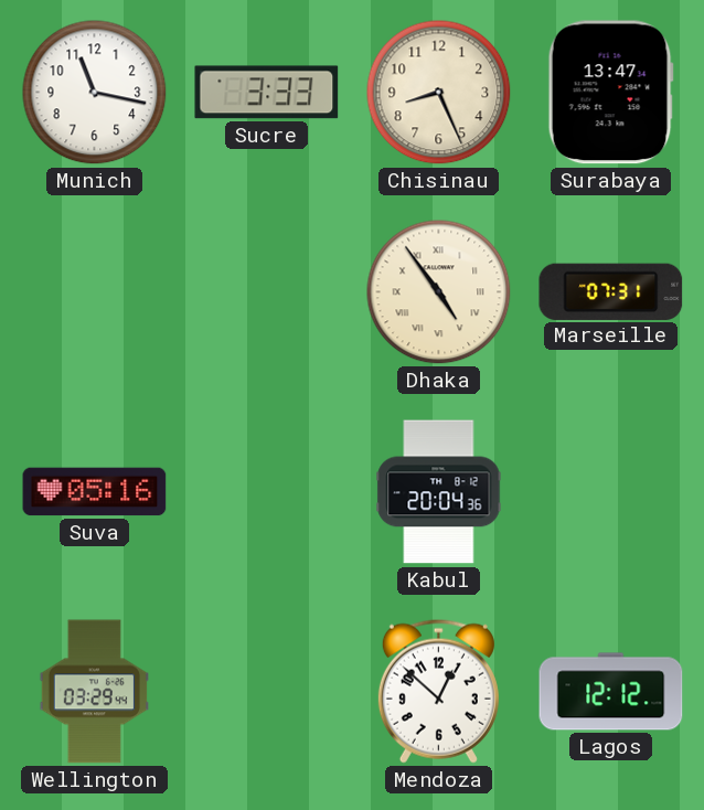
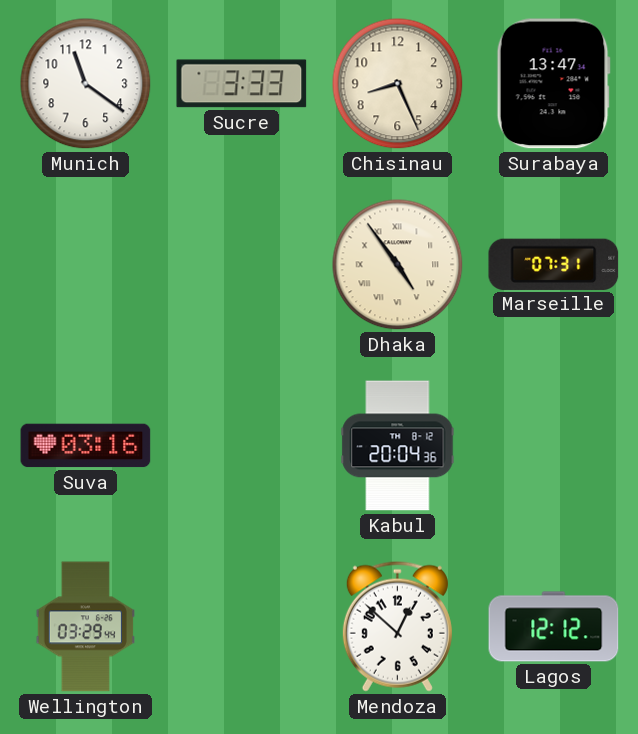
Munich: 11:17 -> 11:21 (86, 84)
Suva: 05:16 -> 03:16 (86, 446)
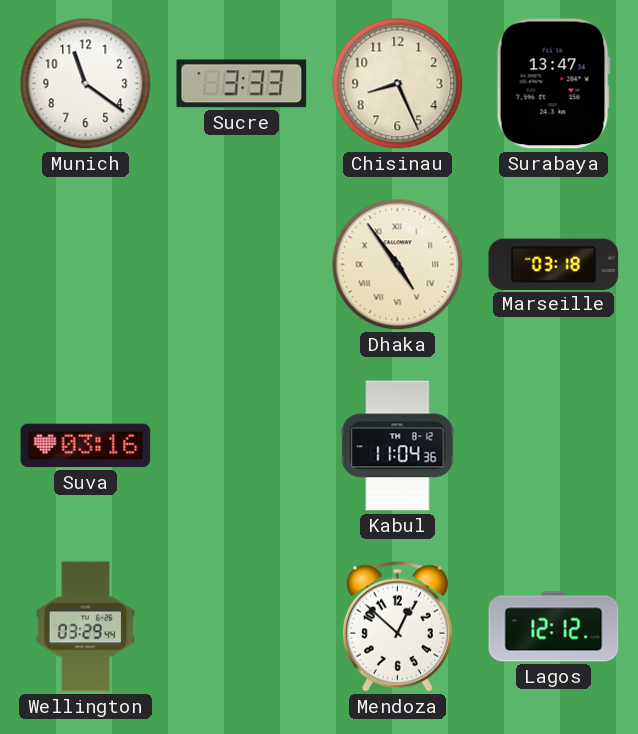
Marseille: 07:31 -> 03:18 (554, 264)
Kabul: 20:04 -> 11:04 (398, 446)
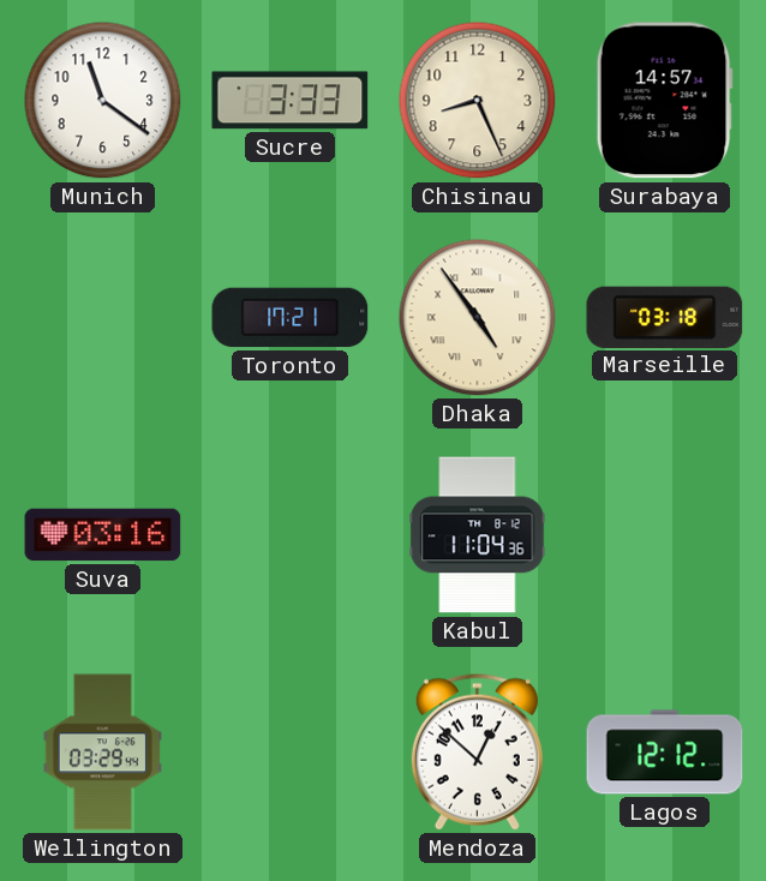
Surabaya: 13:47 -> 14:57 (664, 101)
Toronto: none -> 17:21 (291, 318)
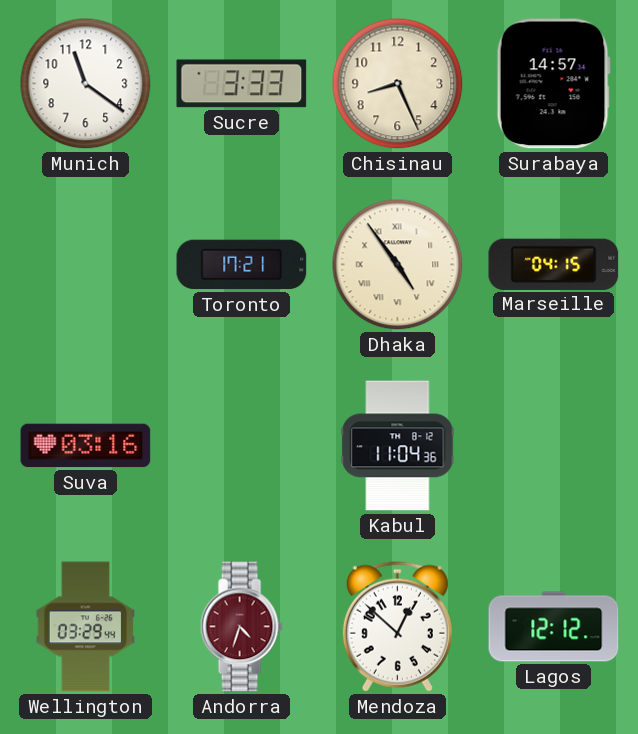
Marseille: 03:18 -> 04:15 (554, 264)
Andorra: none -> 4:33 (241, 627)
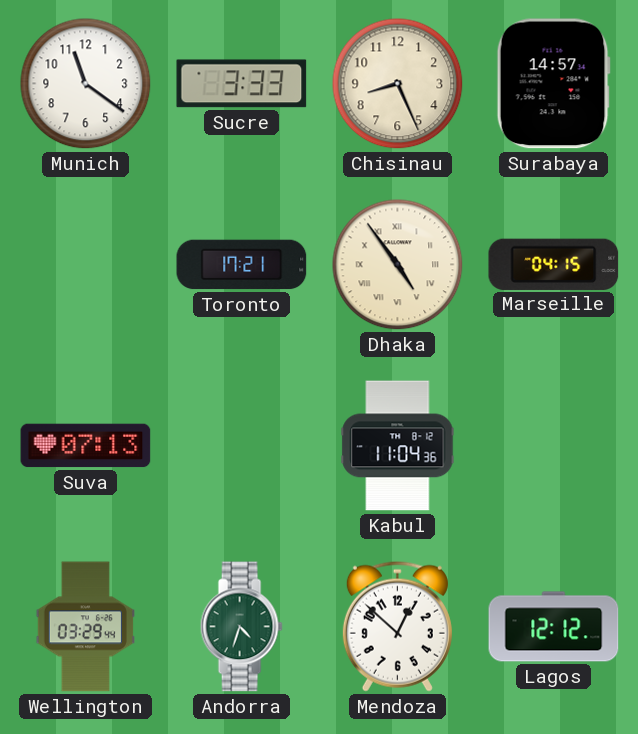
Suva: 03:16 -> 07:13 (86, 446)
Andorra dial: burgundy -> green (241, 627)
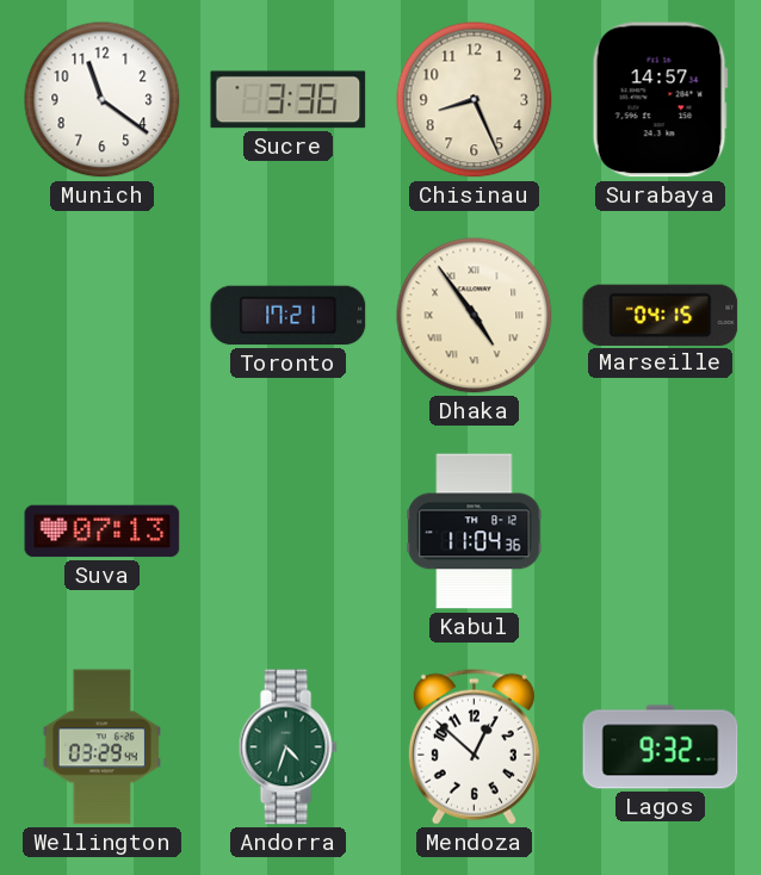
Sucre: 3:33 -> 3:36 (289, 100)
Lagos: 12:12 -> 9:32 (661, 747)
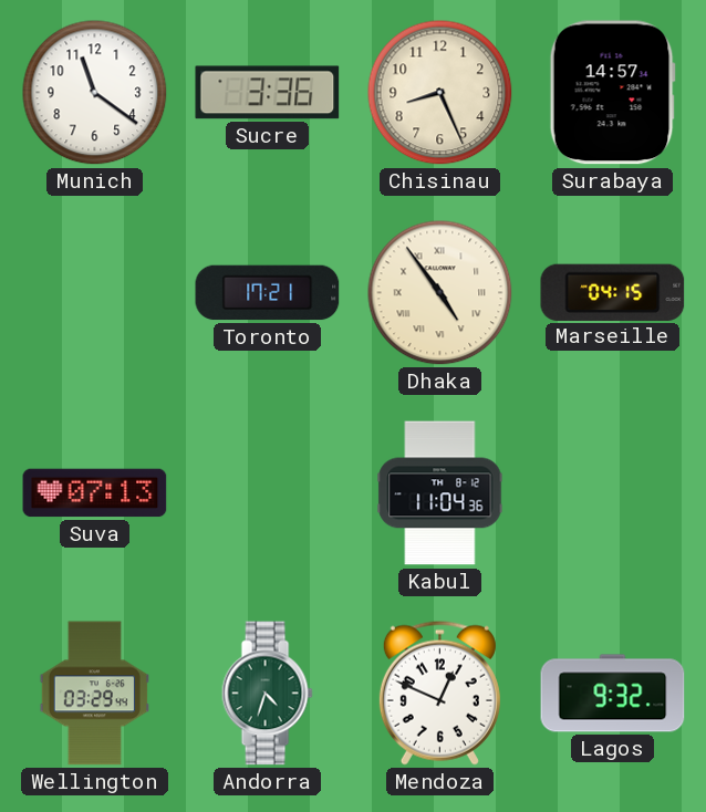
Mendoza: 12:52 -> 12:49 (439, 693)
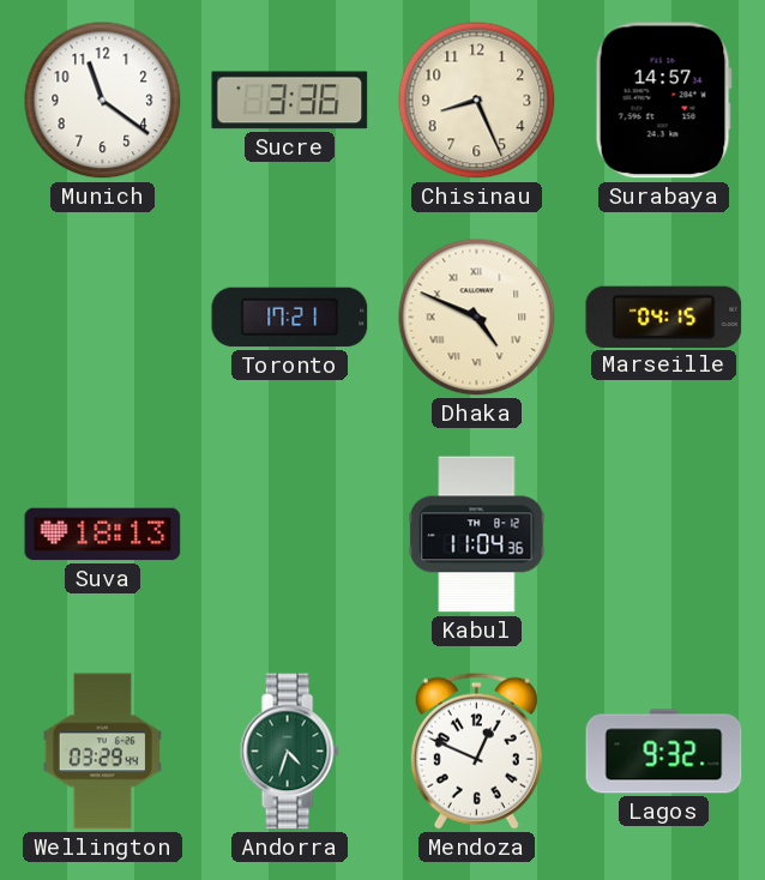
Dhaka: 4:54 -> 4:49 (477, 318)
Suva: 07:13 -> 18:13 (103, 535)
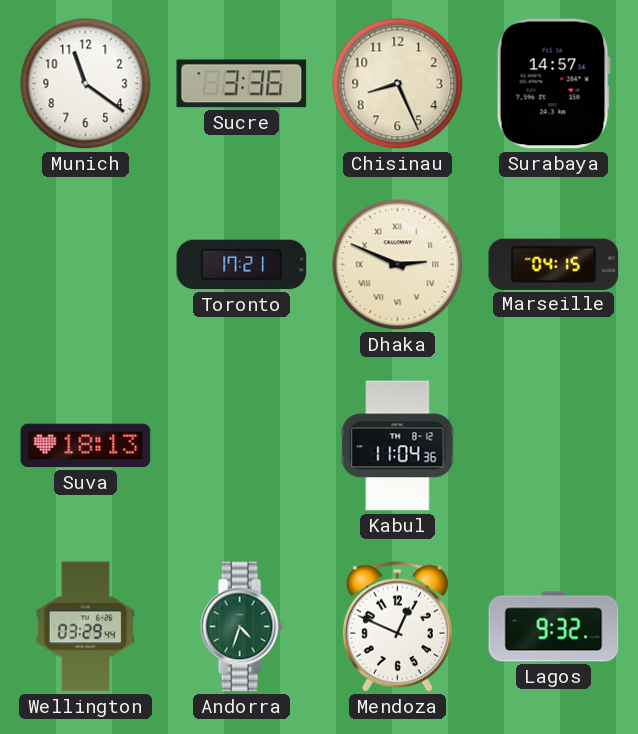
Dhaka: 4:49 -> 2:49 (398, 265)
